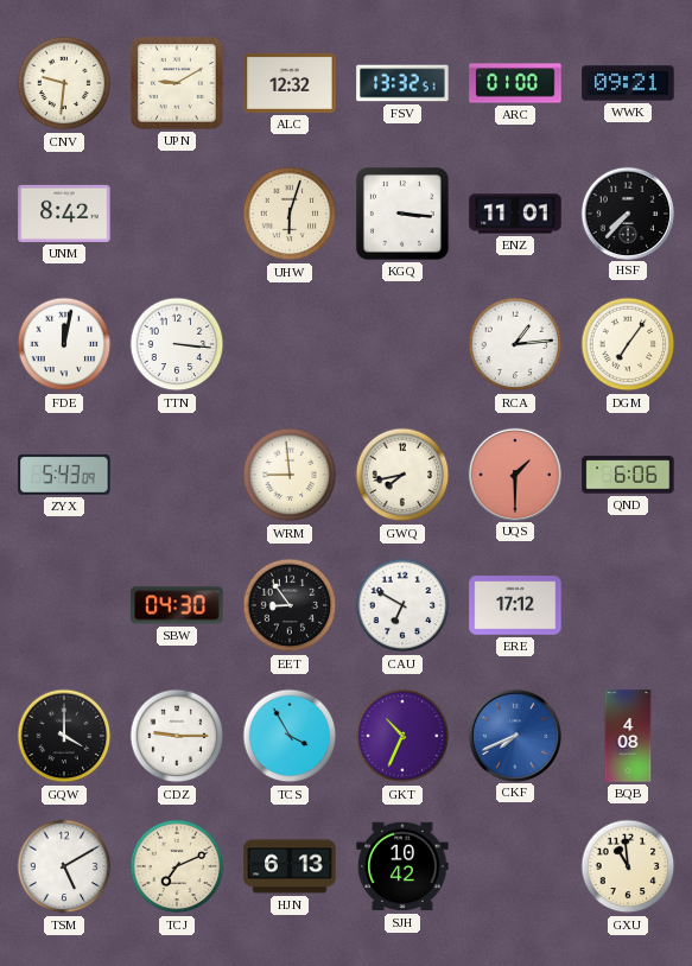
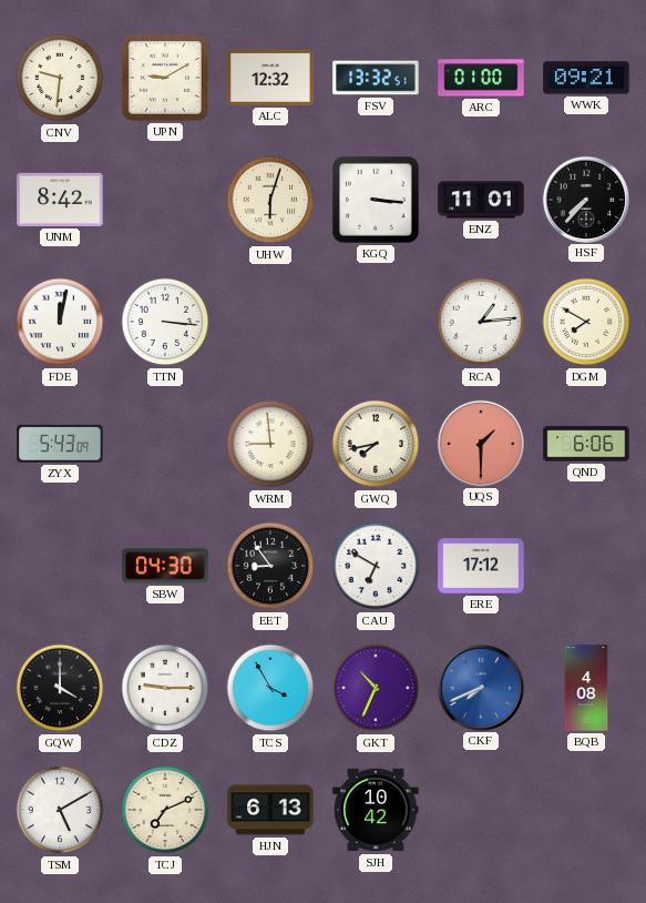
DGM: 7:06 -> 7:50 (586, 322)
GXU: 10:59 -> none (628, 866)
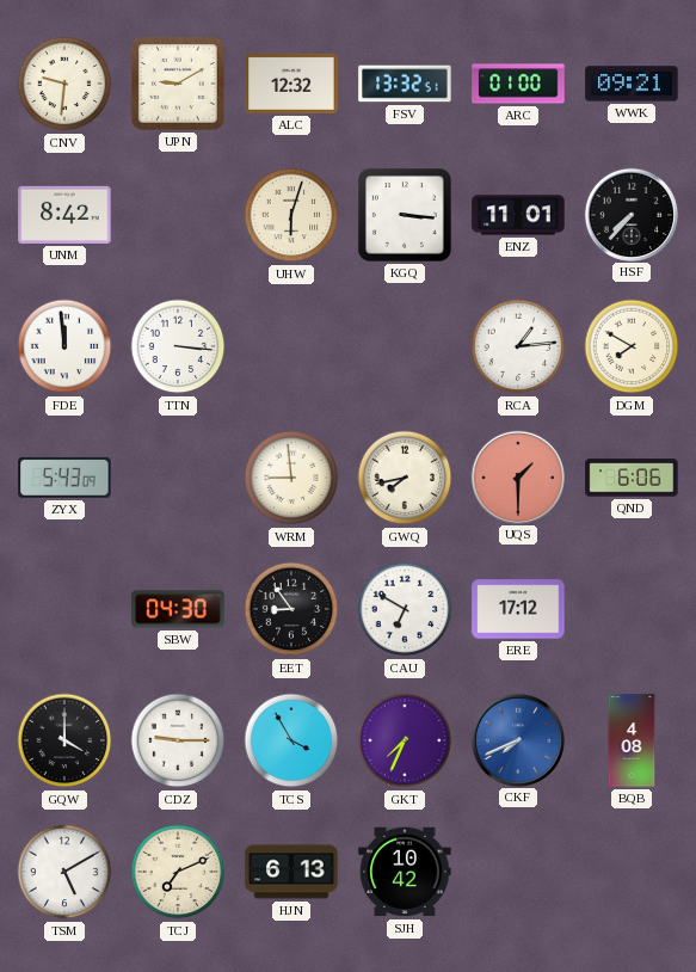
FDE: 12:02 -> 11:59 (64, 346)
GKT: 10:34 -> 7:34 (405, 740)
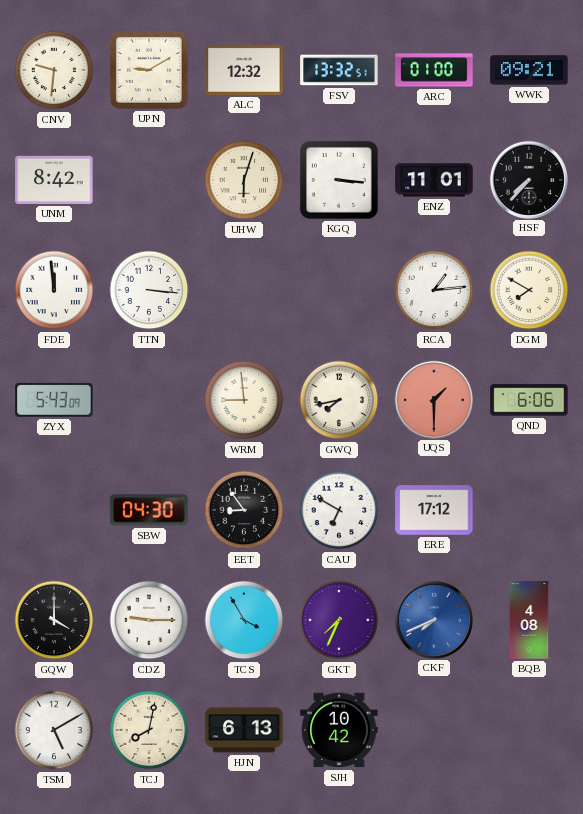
TCJ: 7:11 -> 8:02 (149, 730)
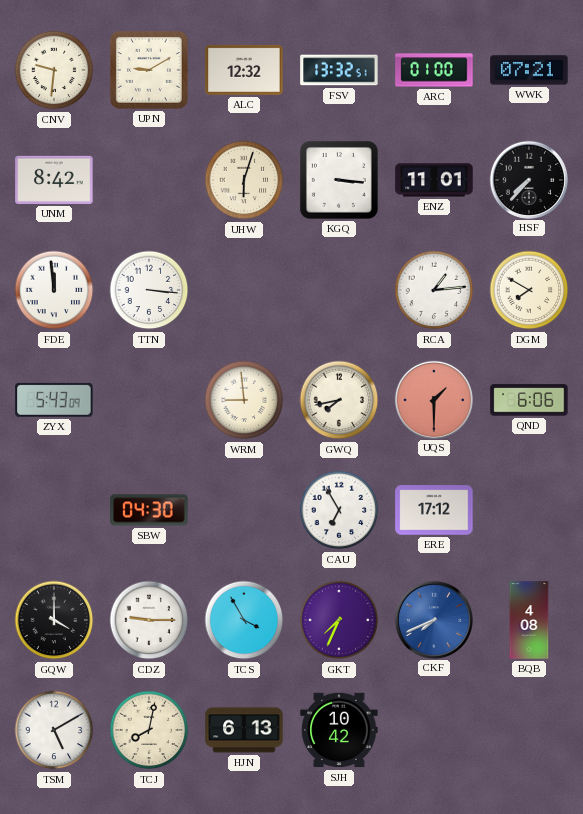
WWK: 09:21 -> 07:21 (529, 70)
EET: 8:54 -> none (244, 510)
CAU: 6:50 -> 6:55 (339, 510)
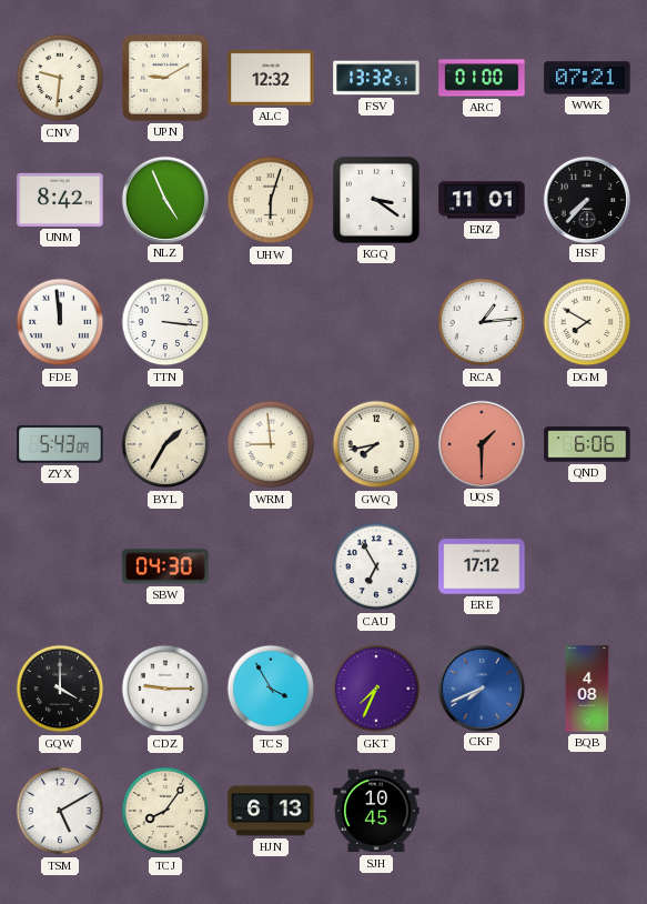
NLZ: none -> 4:56 (164, 199)
KGQ: 3:16 -> 3:21 (376, 200)
BYL: none -> 1:35 (165, 444)
TCJ: 8:02 -> 8:06 (165, 811)
SJH: 10:42 -> 10:45 (376, 811)
